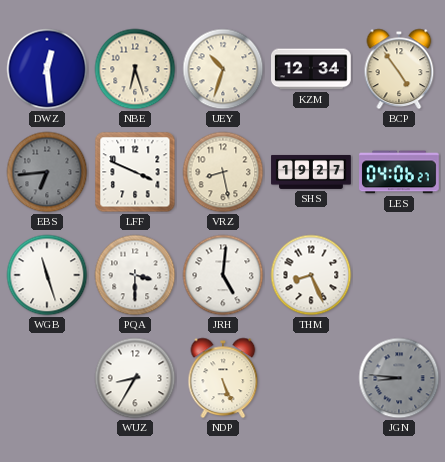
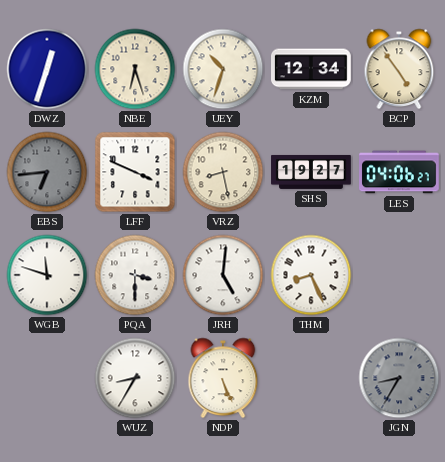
DWZ: 12:29 -> 12:33 (47, 69)
WGB: 11:27 -> 11:48 (47, 275)
JGN: 8:46 -> 8:35 (399, 378)
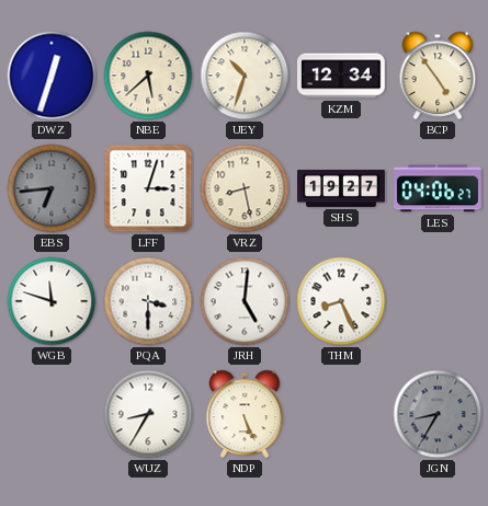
NBE: 6:27 -> 5:38 (148, 76)
LFF: 3:49 -> 3:03 (148, 188)
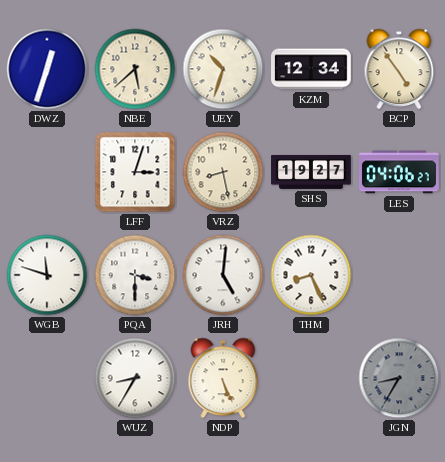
EBS: 6:44 -> none (52, 188)
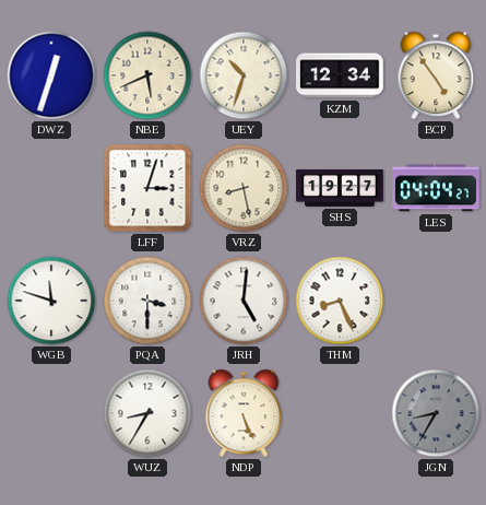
NBE: 5:38 -> 5:41 (147, 75)
LES: 04:06 -> 04:04 (437, 188)
